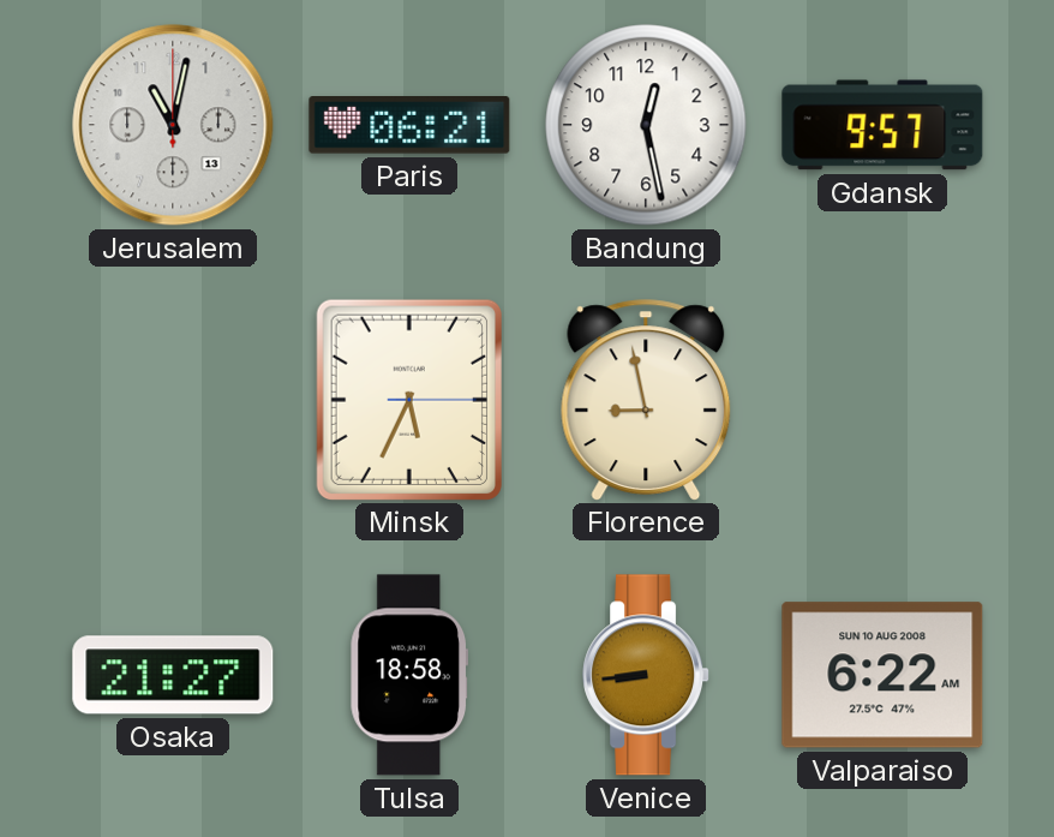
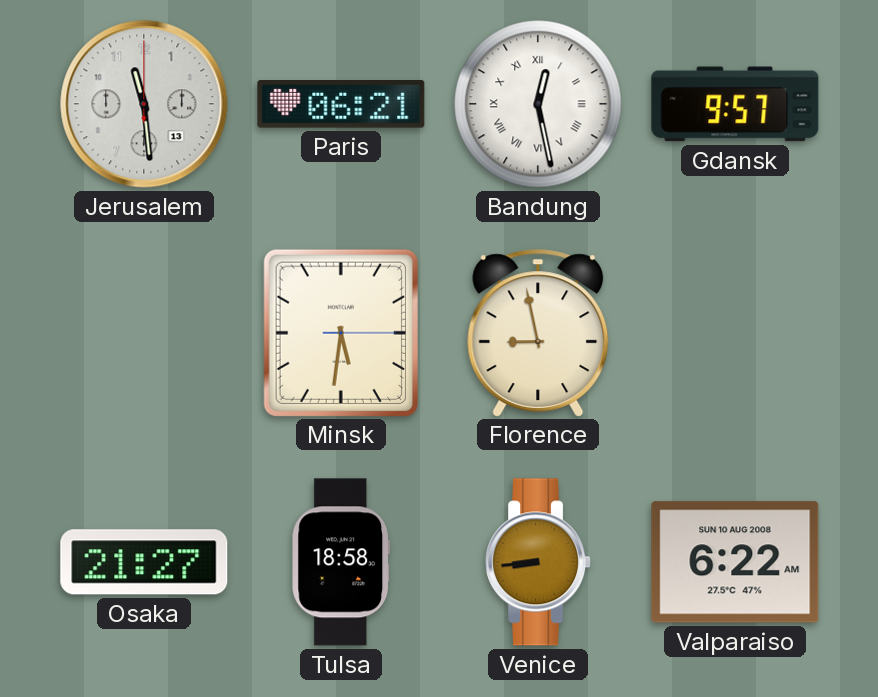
Jerusalem: 11:02 -> 11:29 (144, 104)
Bandung numerals: Arabic -> Roman (538, 104)
Minsk: 5:34 -> 5:31 (340, 332)
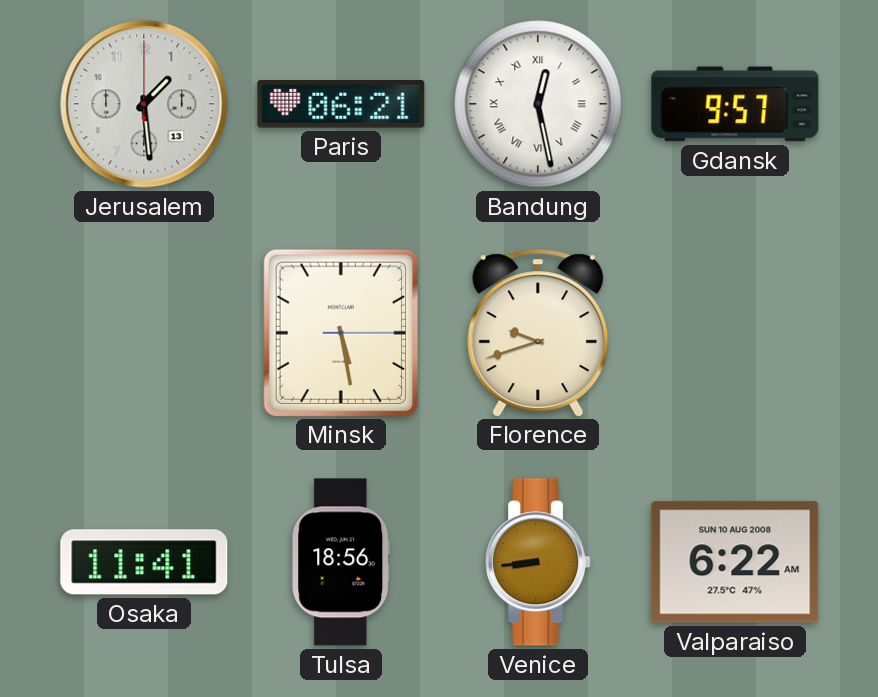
Jerusalem: 11:29 -> 1:29 (144, 104)
Minsk: 5:31 -> 5:28 (340, 332)
Florence: 8:58 -> 9:42 (538, 333)
Osaka: 21:27 -> 11:41 (144, 562)
Tulsa: 18:58 -> 18:56 (341, 562)
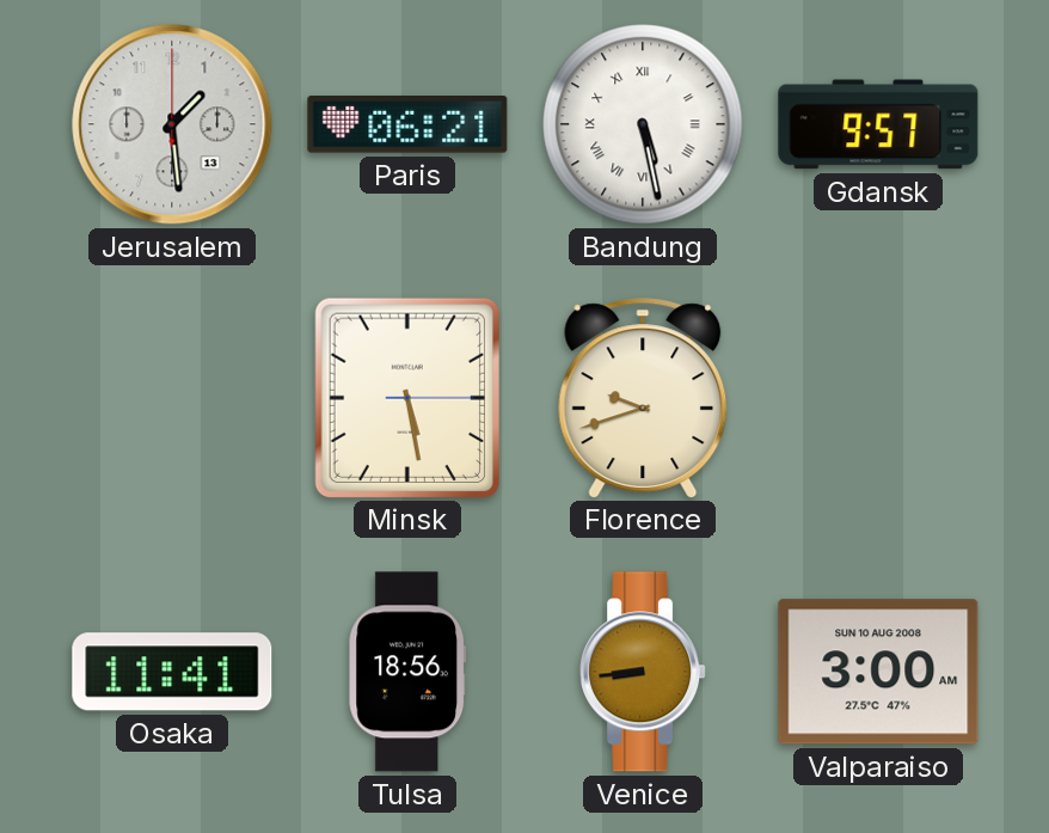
Bandung: 12:28 -> 5:28 (643, 124)
Valparaiso: 6:22 -> 3:00 (878, 672)
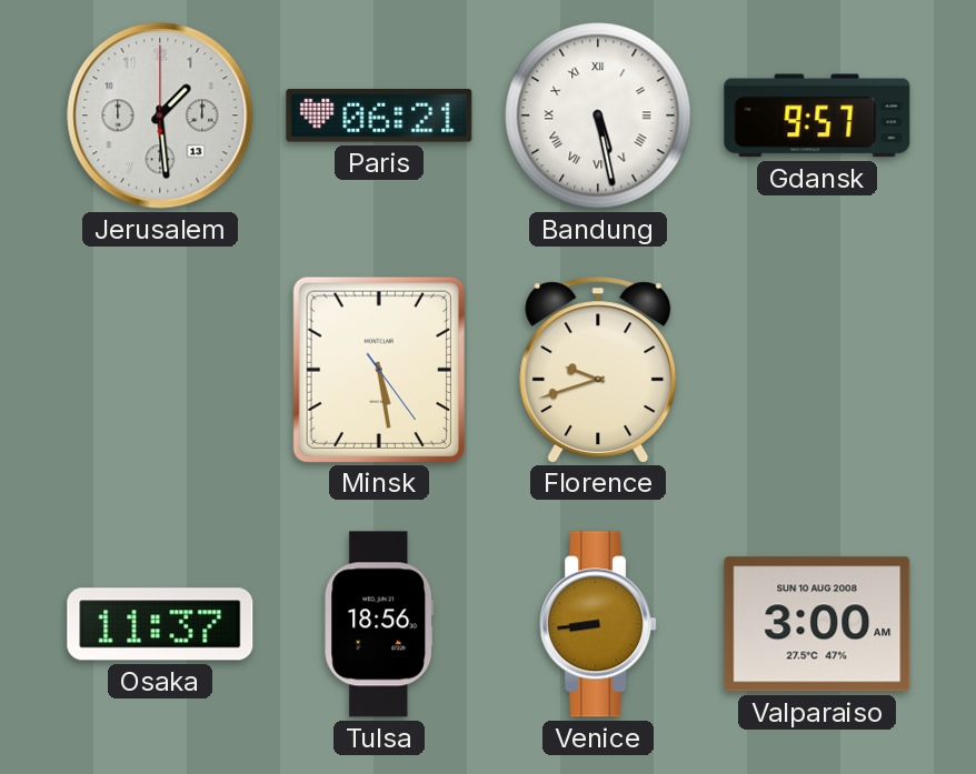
Minsk: 5:28:15 -> 5:28:24 (378, 369)
Osaka: 11:41 -> 11:37 (160, 624)
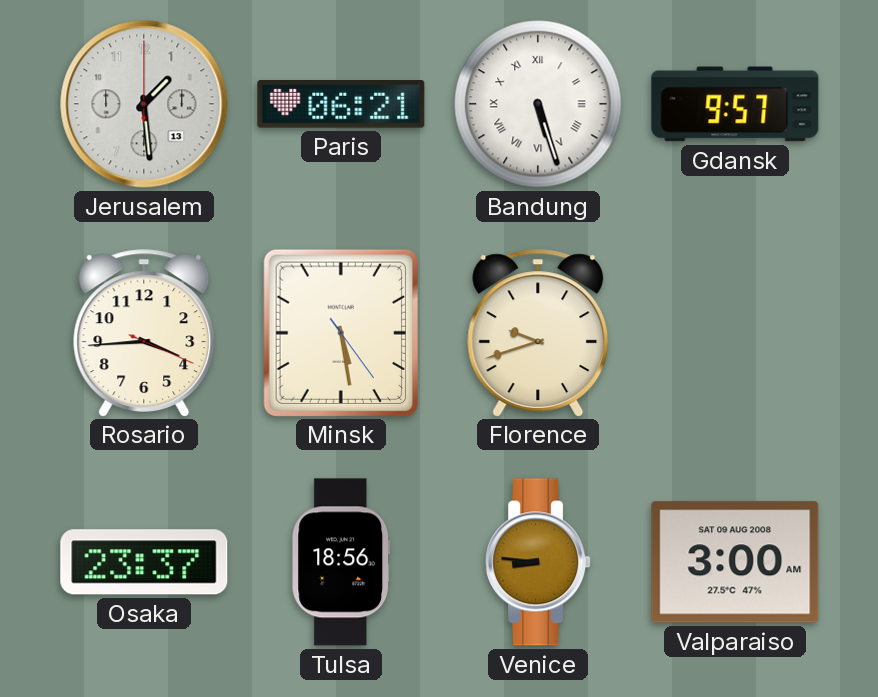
Bandung: 5:28 -> 5:27 (538, 104)
Rosario: none -> 3:44 (144, 333)
Osaka: 11:37 -> 23:37 (144, 562)
Venice: 8:44 -> 8:46 (539, 562)
Valparaiso date: SUN 10 AUG 2008 -> SAT 09 AUG 2008 (735, 562)
